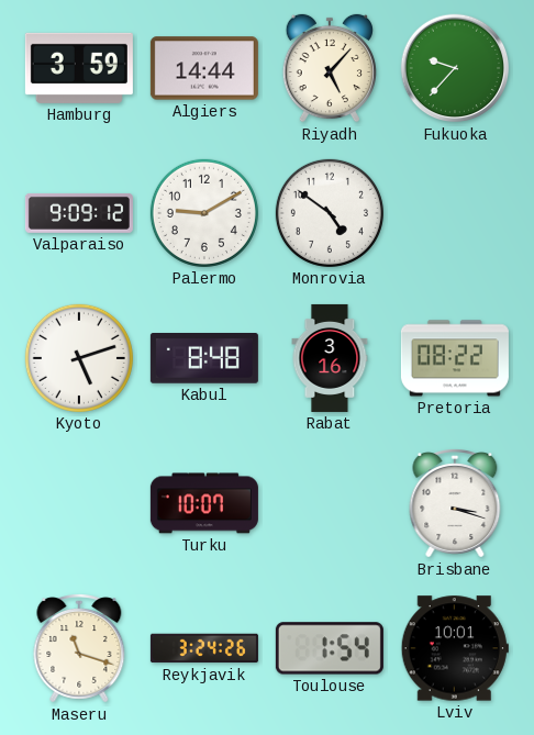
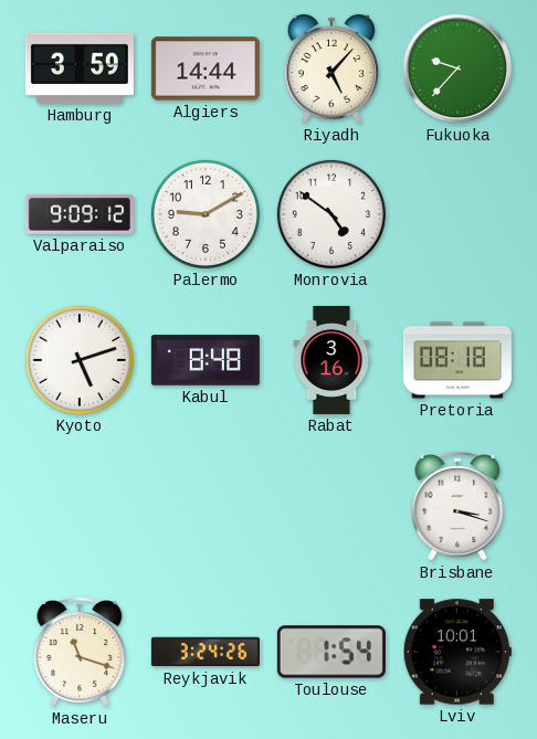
Pretoria: 08:22 -> 08:18 (457, 360)
Turku: 10:07 -> none (204, 503)
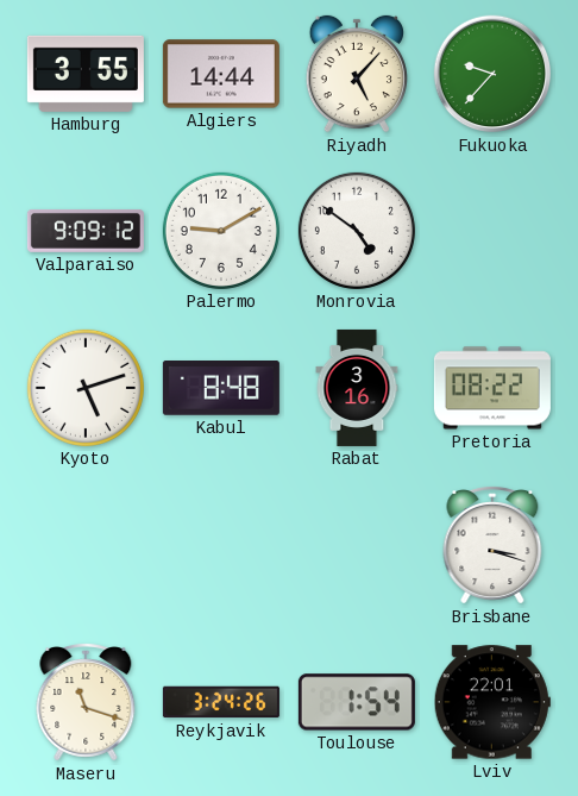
Hamburg: 3:59 -> 3:55 (86, 74)
Pretoria: 08:18 -> 08:22 (492, 388)
Lviv: 10:01 -> 22:01 (492, 702)
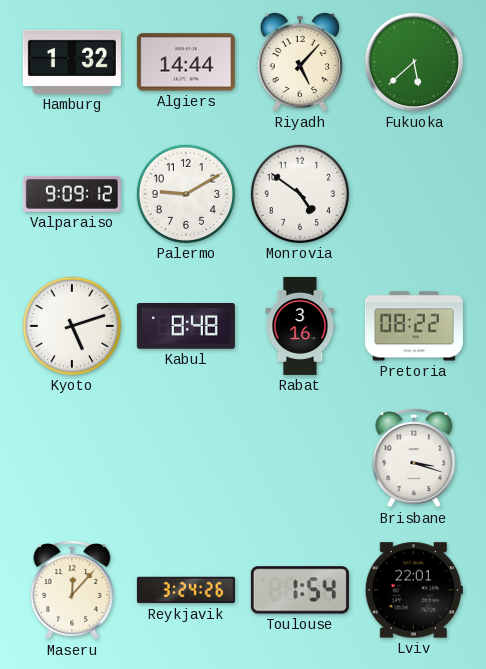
Hamburg: 3:55 -> 1:32 (72, 62)
Fukuoka: 9:37 -> 5:38 (414, 62)
Maseru: 11:18 -> 12:07 (72, 591)
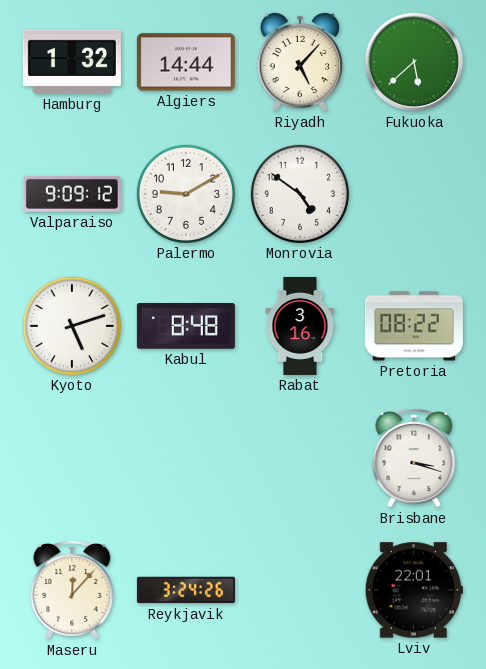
Toulouse: 1:54 -> none (300, 590)
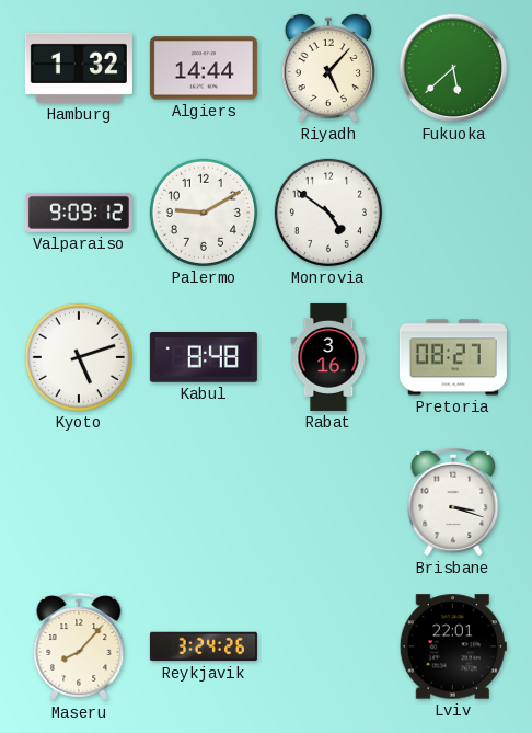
Pretoria: 08:22 -> 08:27 (453, 357)
Maseru: 12:07 -> 8:07 (79, 648)
